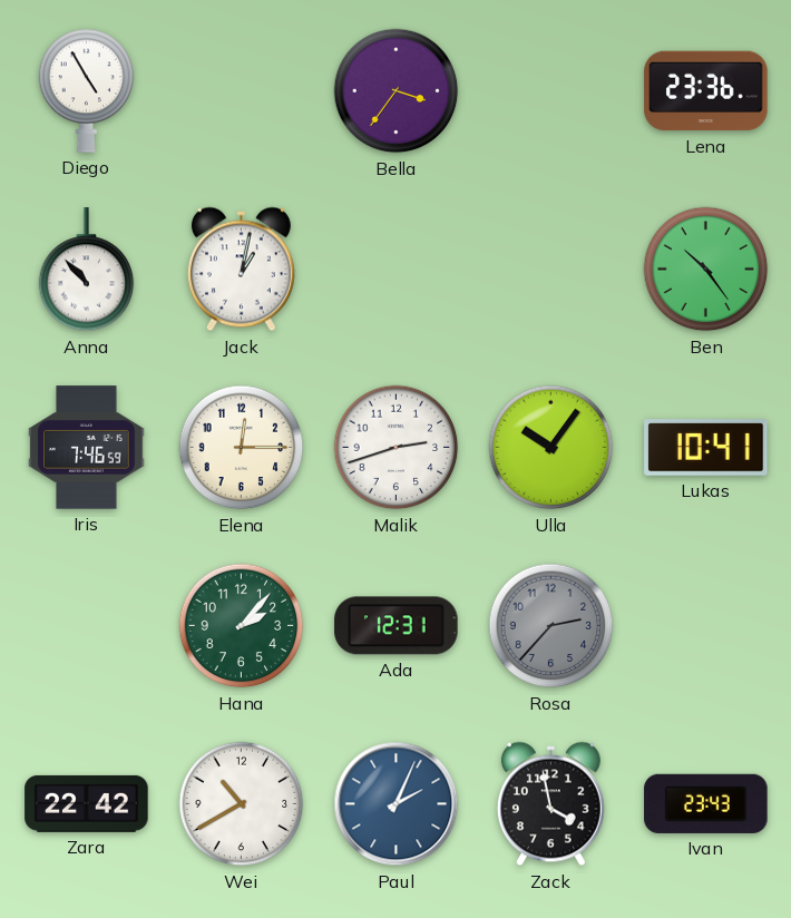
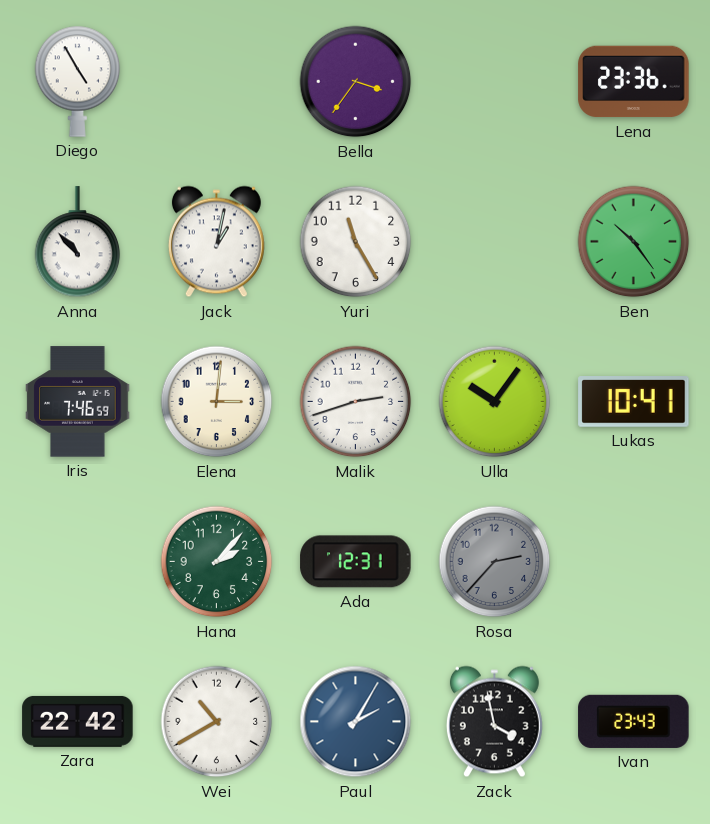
Yuri: none -> 11:25 (356, 242)
Elena: 12:15 -> 3:01 (217, 402)
Paul: 2:04 -> 2:05 (356, 722)
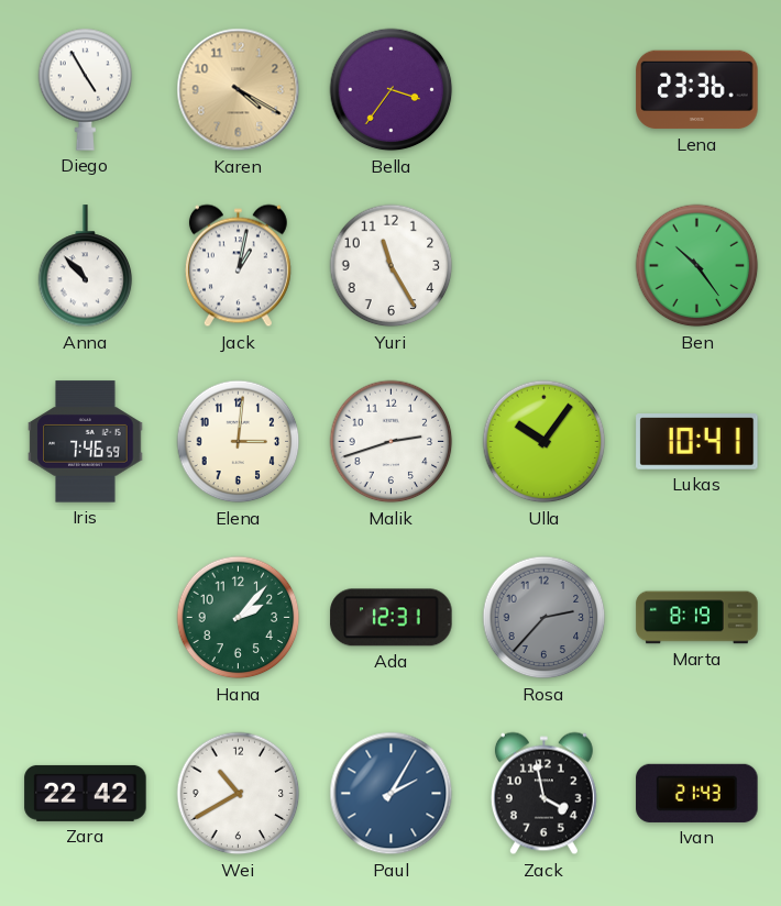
Karen: none -> 4:20 (239, 90)
Marta: none -> 8:19 (697, 618)
Ivan: 23:43 -> 21:43 (697, 793)
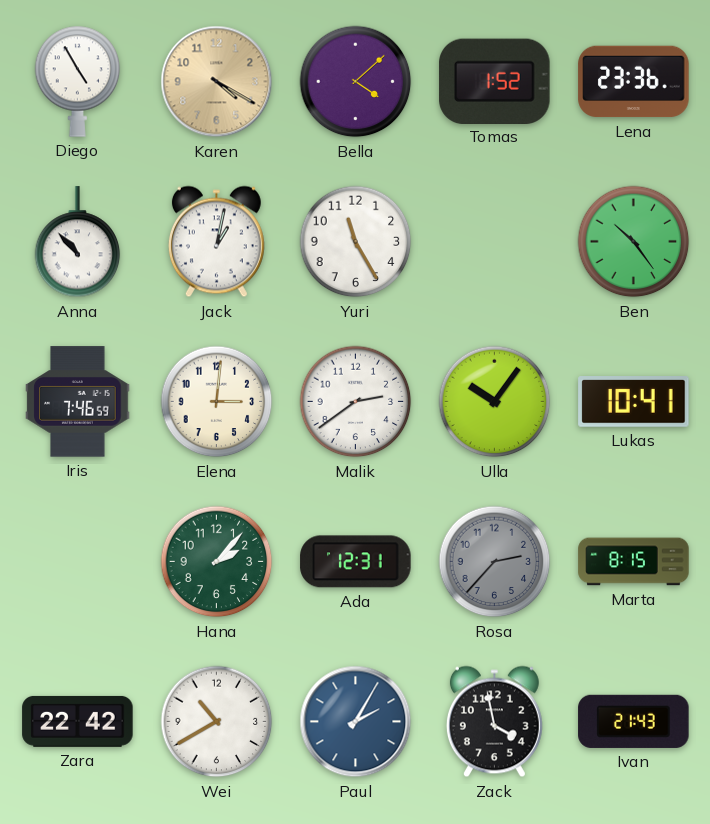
Bella: 3:36 -> 4:08 (356, 82)
Tomas: none -> 1:52 (495, 81)
Malik: 2:42 -> 2:39 (356, 402)
Marta: 8:19 -> 8:15 (634, 562)
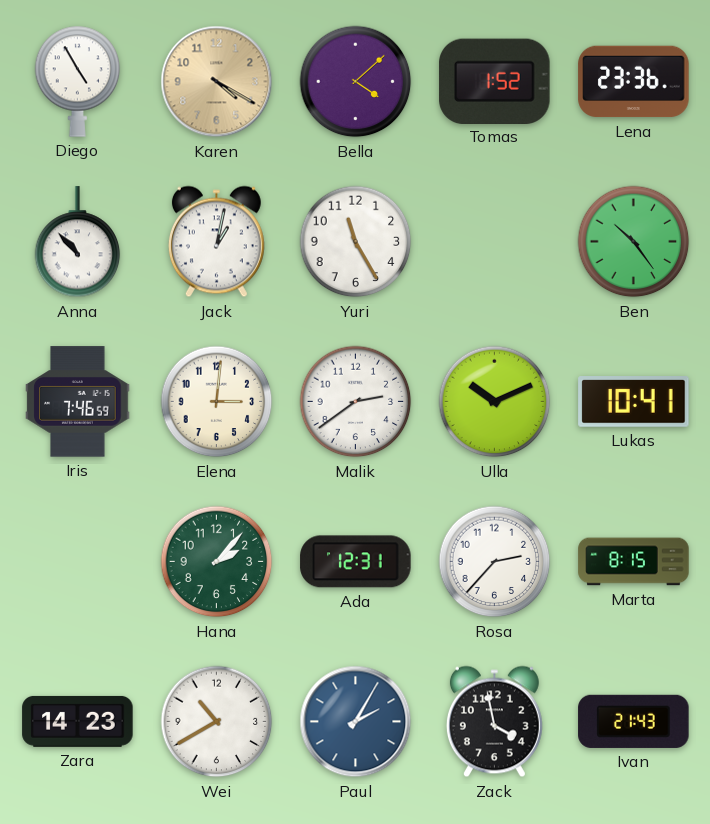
Ulla: 10:06 -> 10:11 (495, 402)
Rosa dial: grey -> white (495, 562)
Zara: 22:42 -> 14:23 (78, 721)
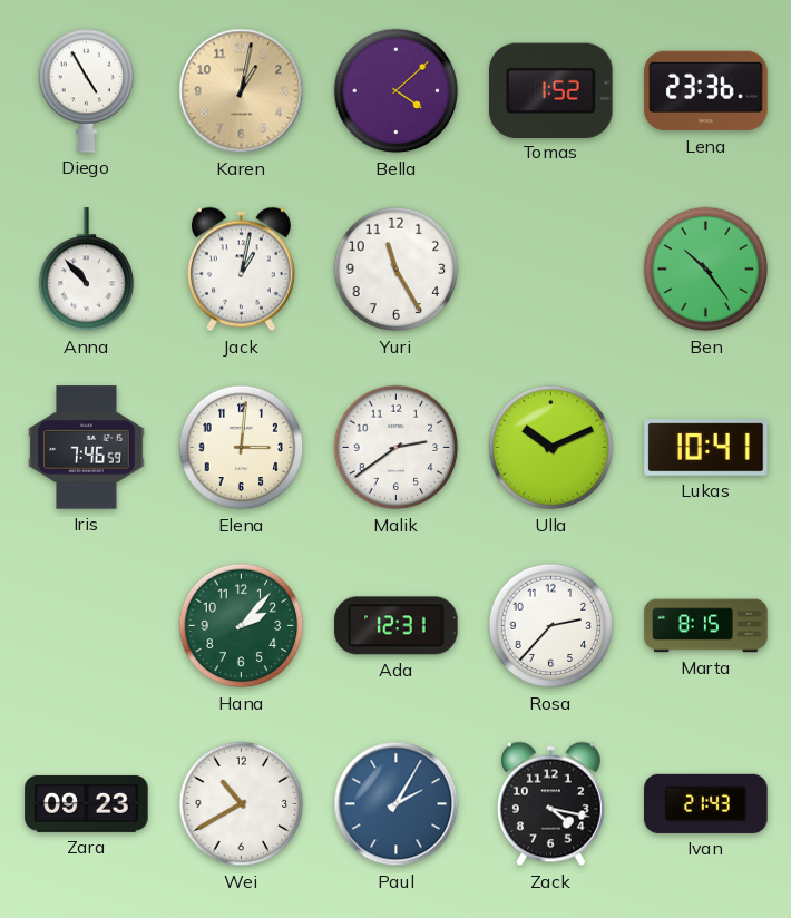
Karen: 4:20 -> 1:02 (242, 91)
Zara: 14:23 -> 09:23 (87, 803)
Zack: 3:58 -> 4:17 (550, 804)
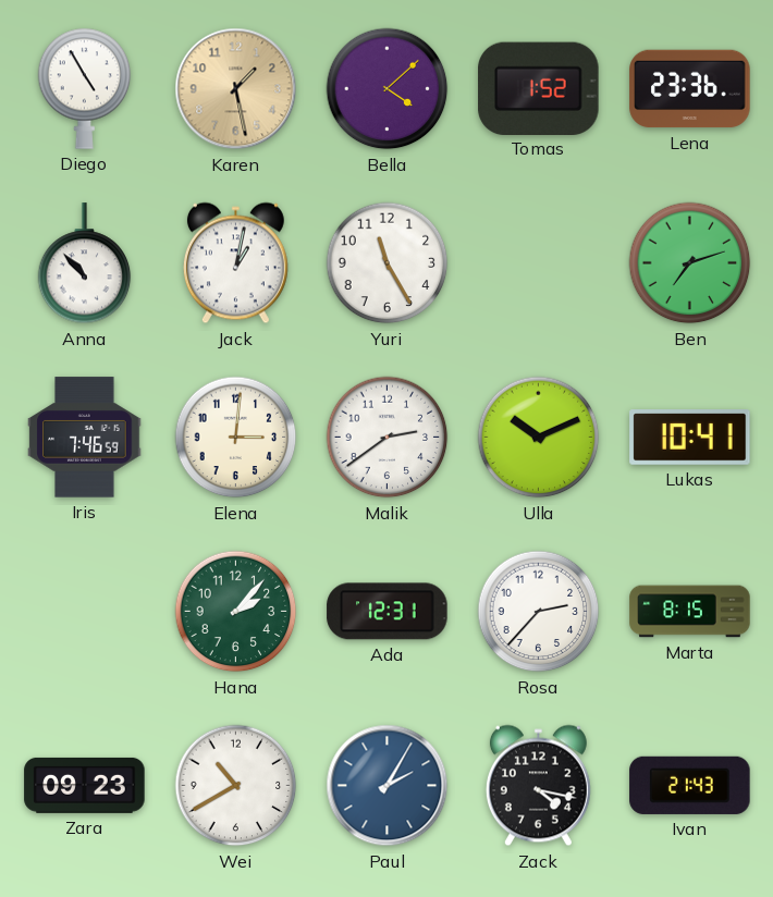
Karen: 1:02 -> 1:28 (236, 89)
Ben: 10:24 -> 7:12 (690, 263)
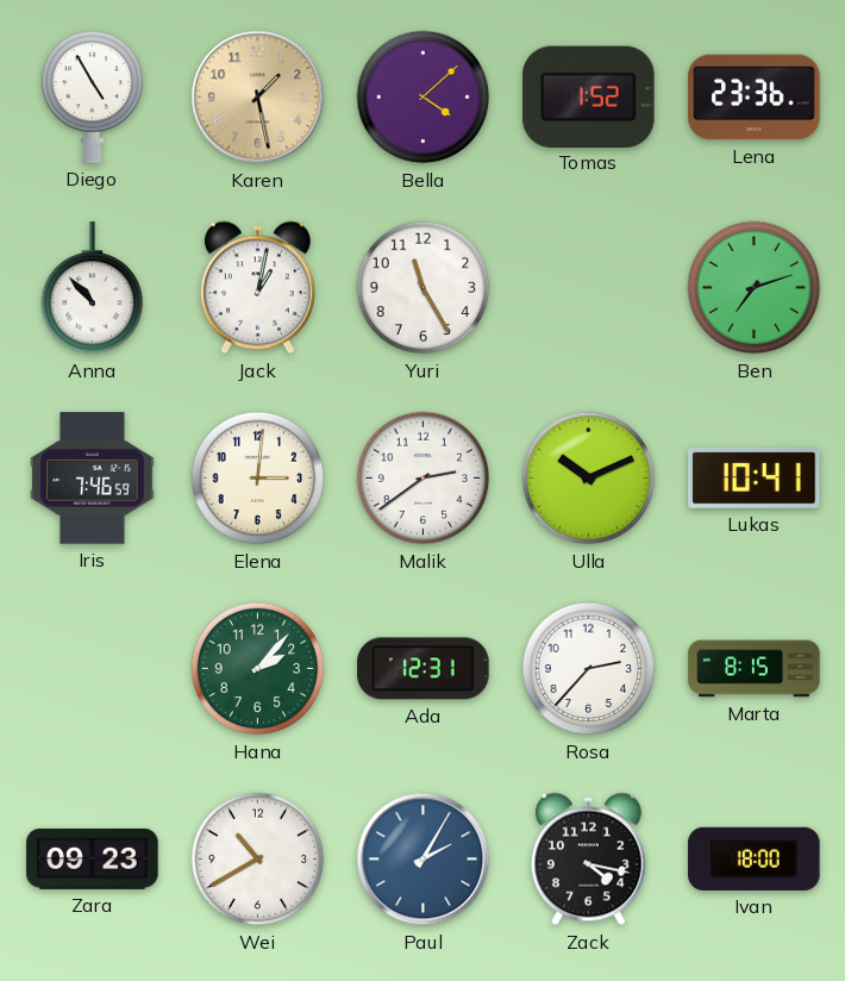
Ivan: 21:43 -> 18:00 (755, 858)
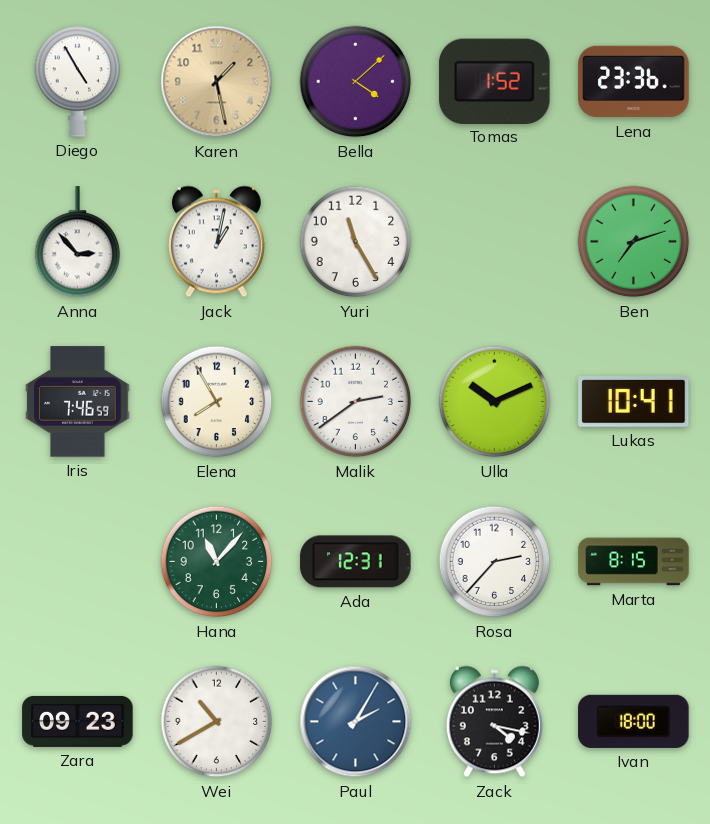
Anna: 10:53 -> 2:53 (78, 242)
Elena: 3:01 -> 7:55 (217, 402)
Hana: 2:07 -> 11:07 (217, 562)
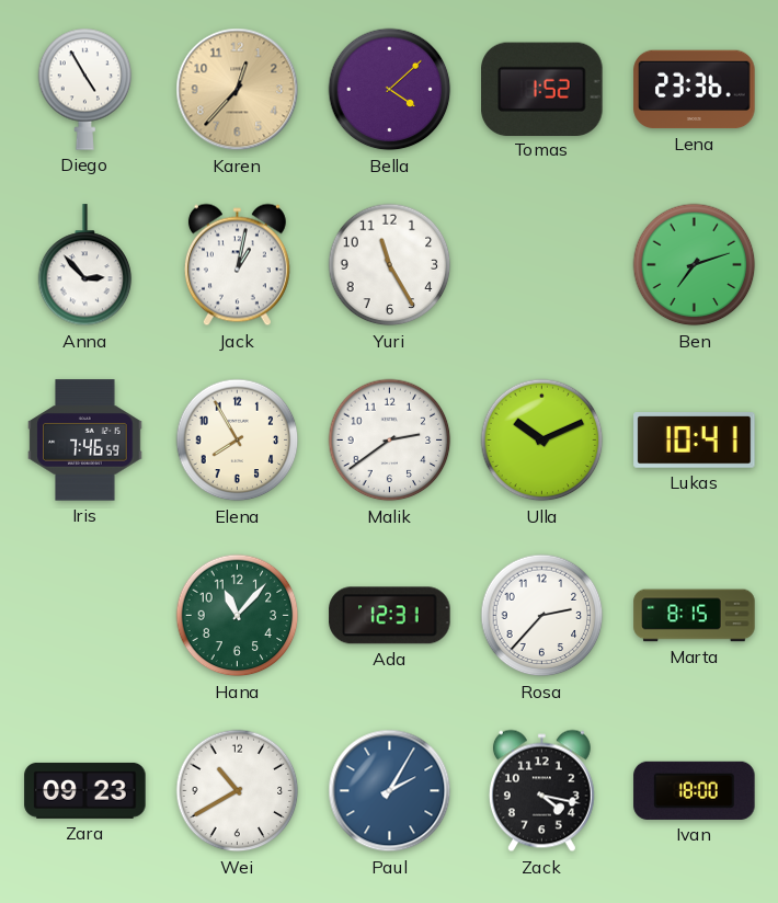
Karen: 1:28 -> 12:37 (238, 90)
